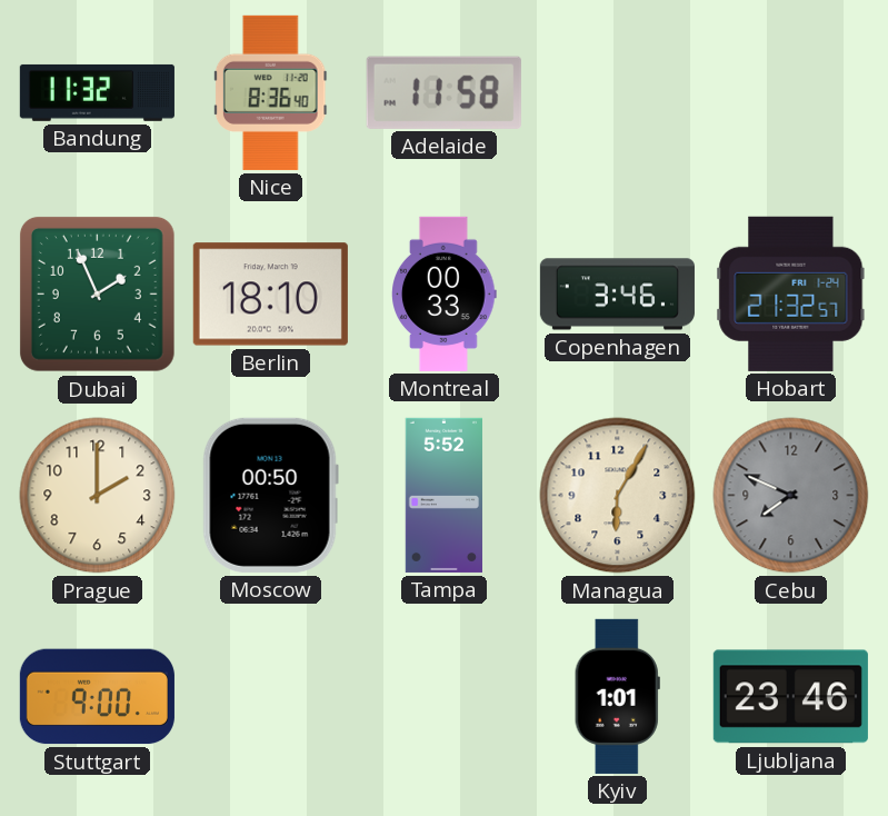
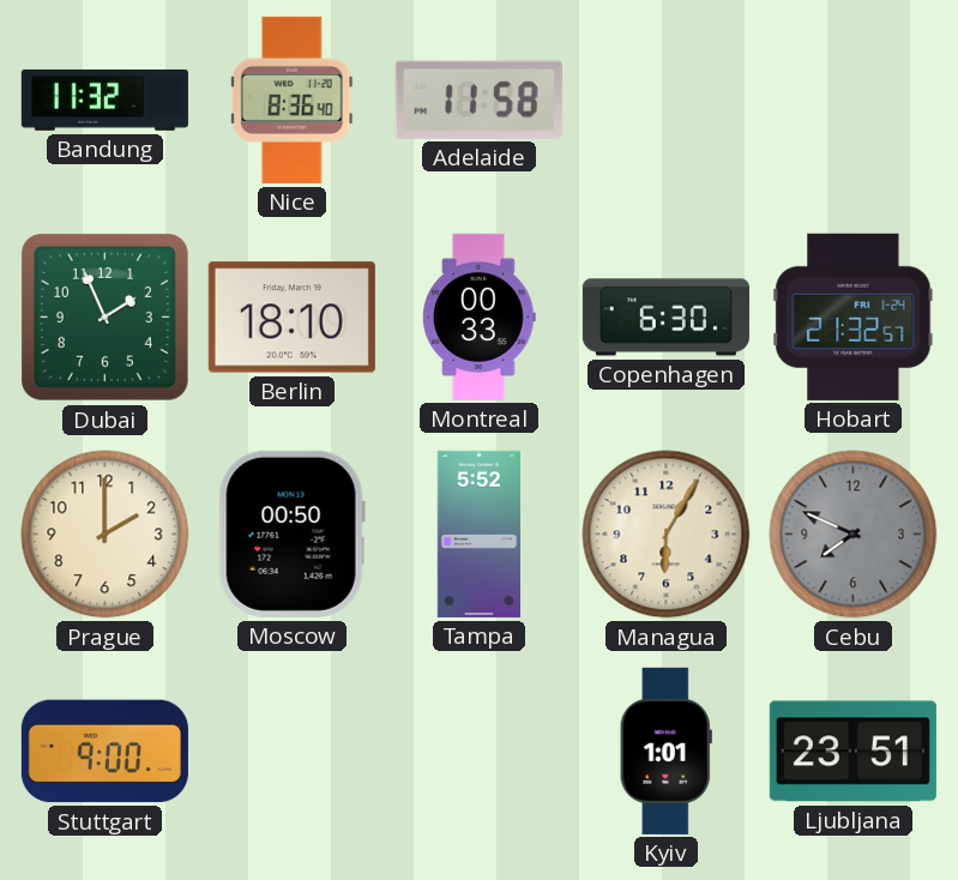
Copenhagen: 3:46 -> 6:30 (665, 318)
Ljubljana: 23:46 -> 23:51 (852, 752)
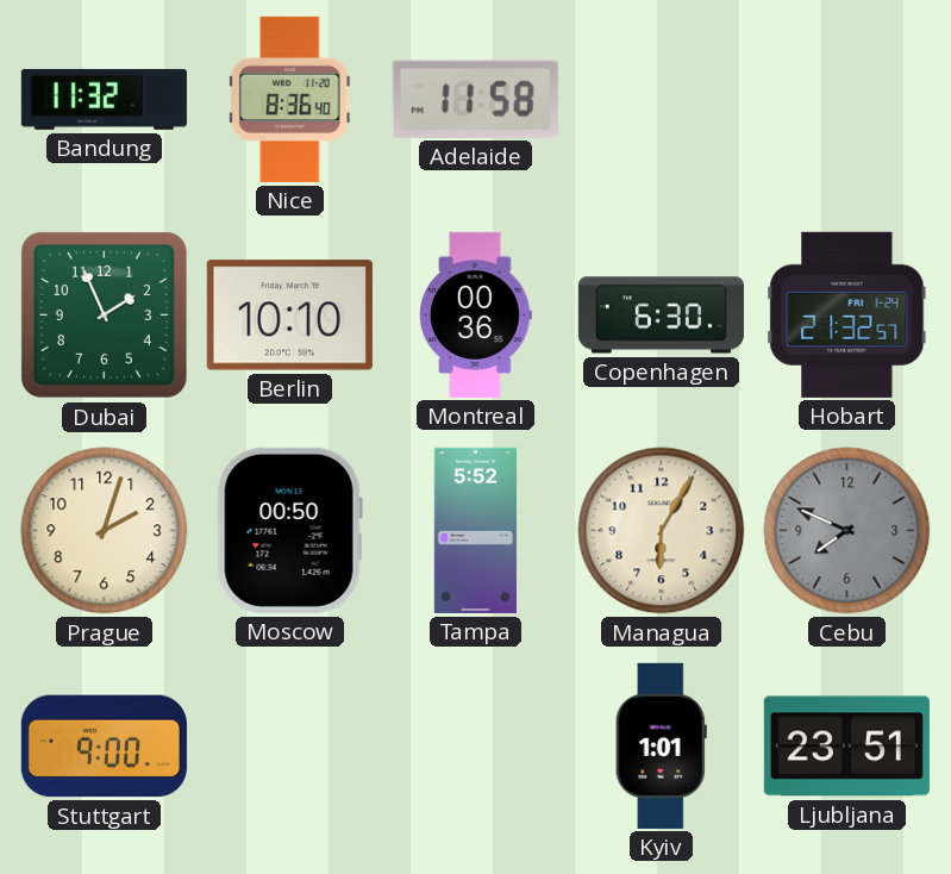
Berlin: 18:10 -> 10:10 (289, 316)
Montreal: 00:33 -> 00:36 (476, 314)
Prague: 2:00 -> 2:03 (105, 531)
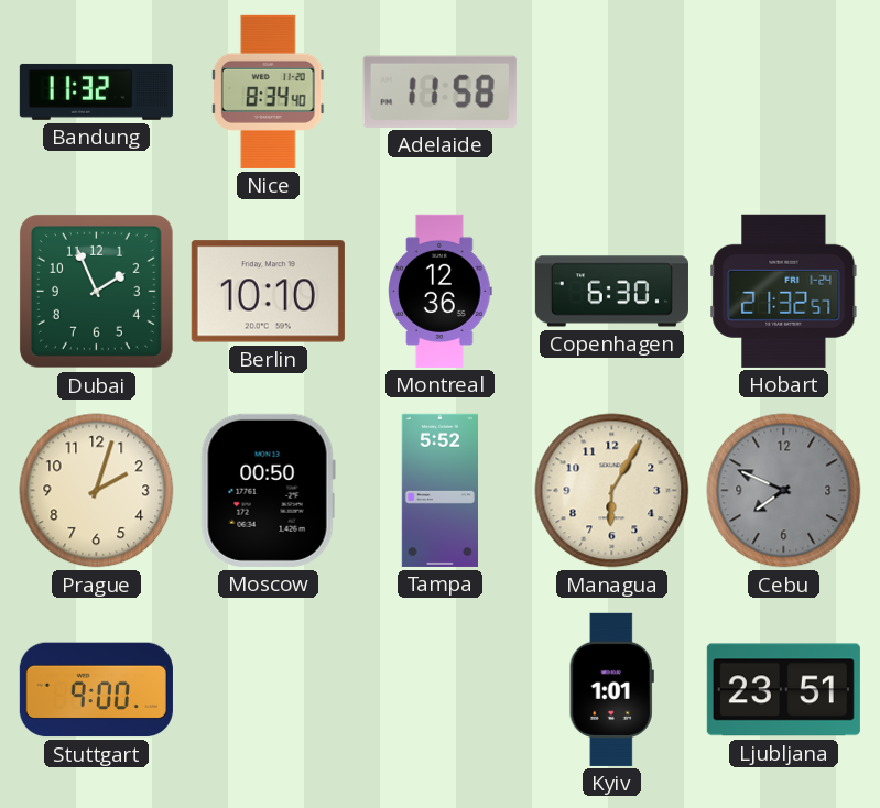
Nice: 8:36 -> 8:34 (268, 91)
Montreal: 00:36 -> 12:36 (441, 291)
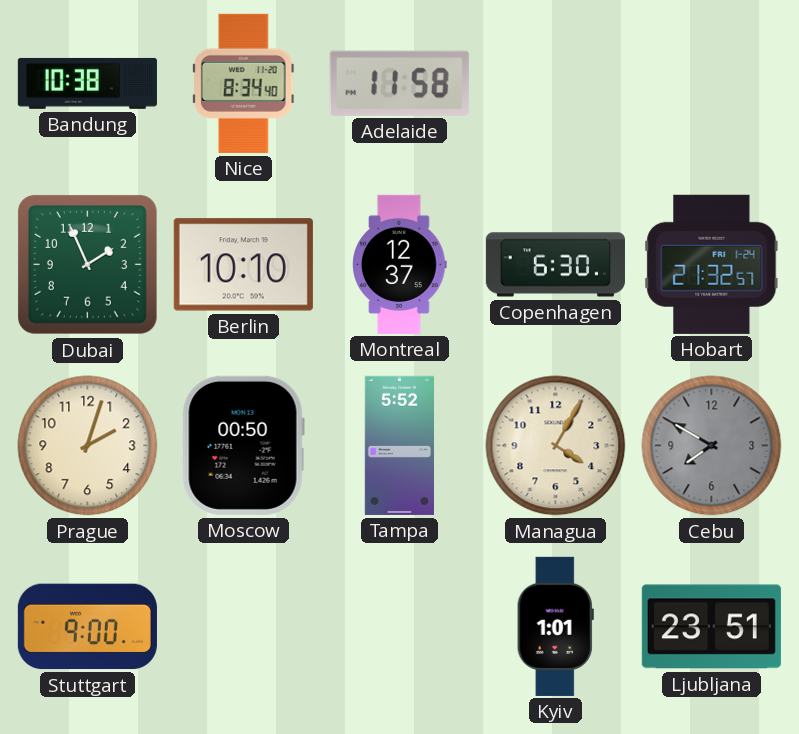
Bandung: 11:32 -> 10:38 (87, 83)
Montreal: 12:36 -> 12:37 (400, 264)
Managua: 6:05 -> 4:05 (556, 446)
Cebu: 7:49 -> 7:50 (712, 446)
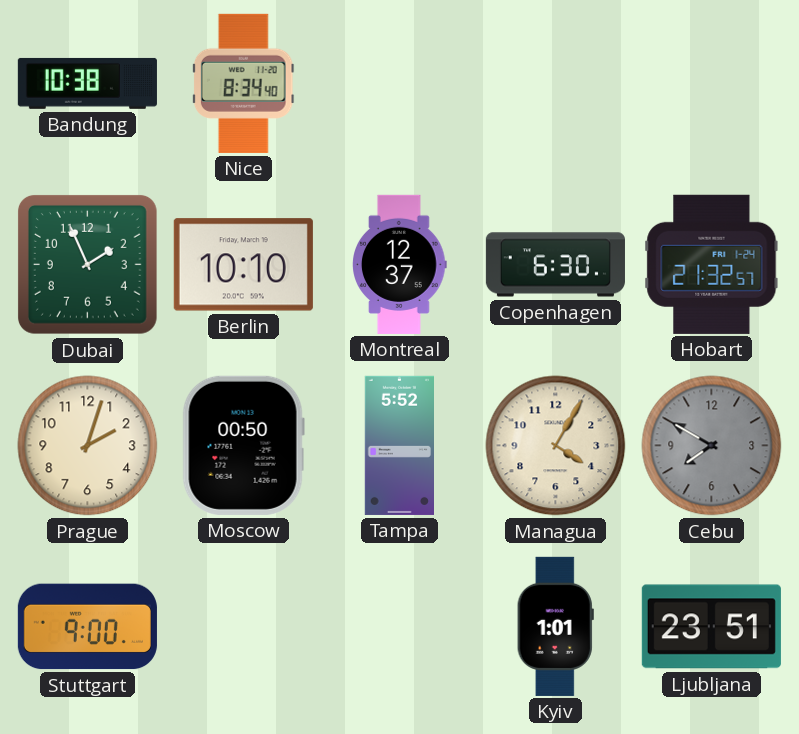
Adelaide: 11:58 -> none (399, 83)
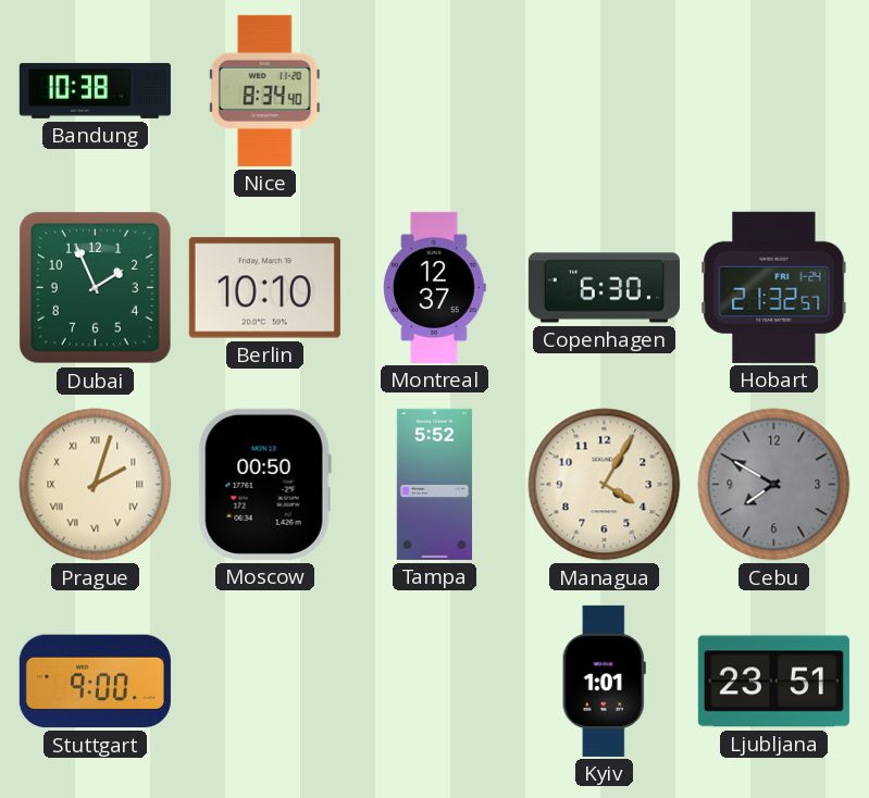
Prague numerals: Arabic -> Roman (96, 485)
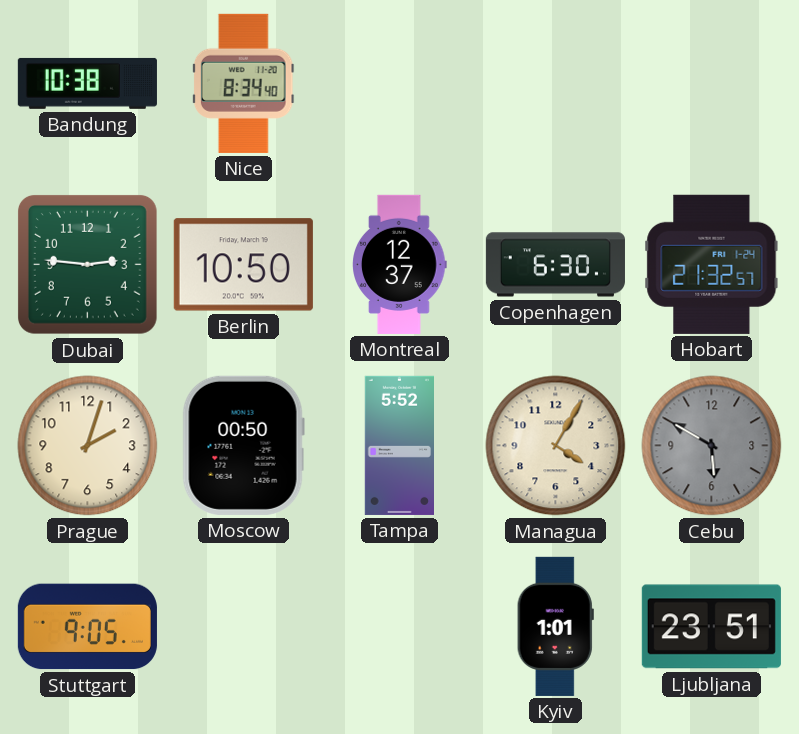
Dubai: 1:56 -> 2:46 (87, 264)
Berlin: 10:10 -> 10:50 (243, 265)
Prague numerals: Roman -> Arabic (88, 446)
Cebu: 7:50 -> 5:50 (712, 446)
Stuttgart: 9:00 -> 9:05 (87, 627)
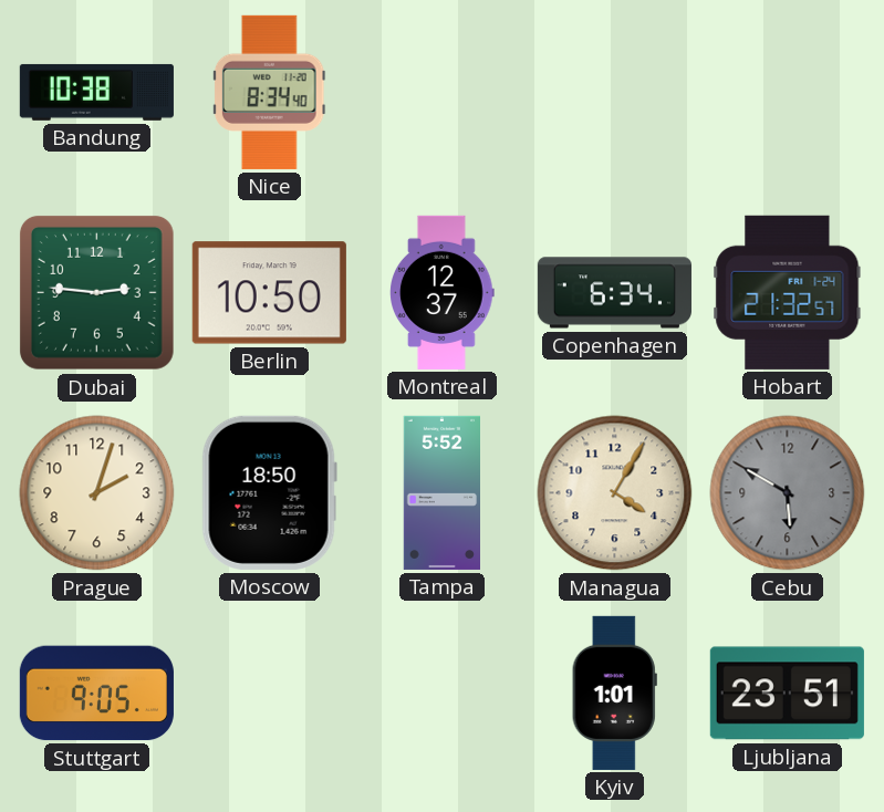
Copenhagen: 6:30 -> 6:34 (614, 293)
Moscow: 00:50 -> 18:50 (269, 492)
